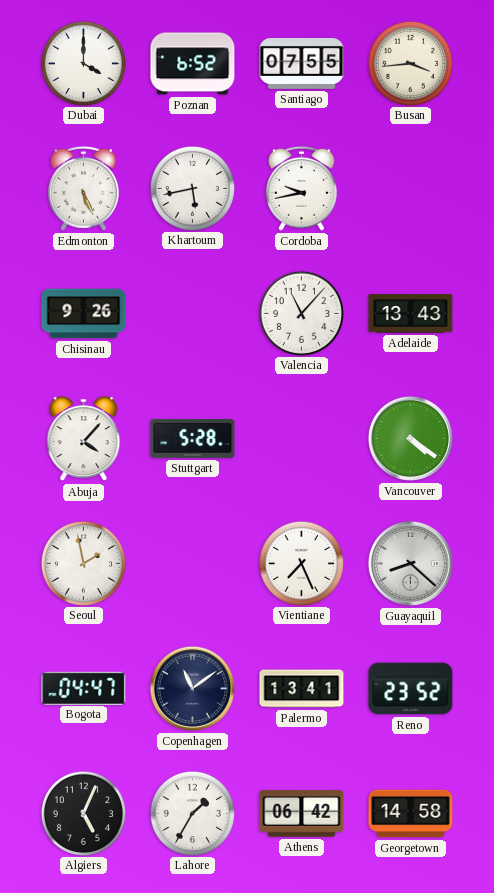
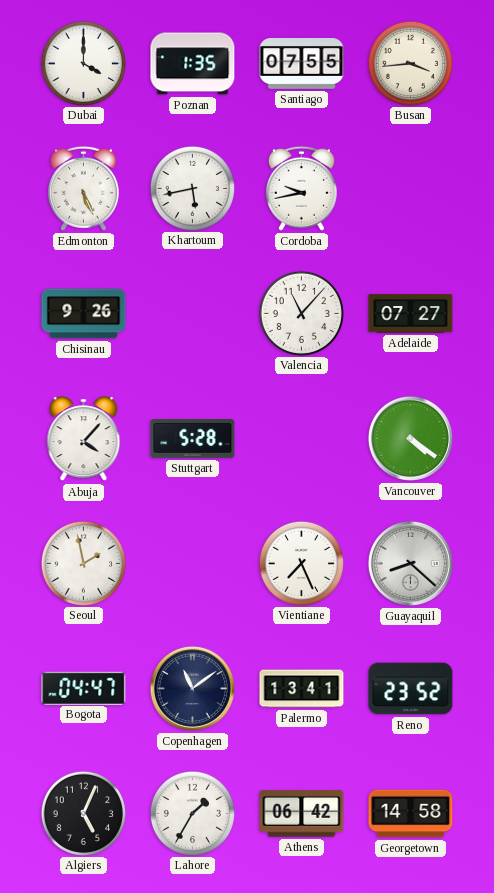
Poznan: 6:52 -> 1:35 (193, 64)
Adelaide: 13:43 -> 07:27 (411, 314)
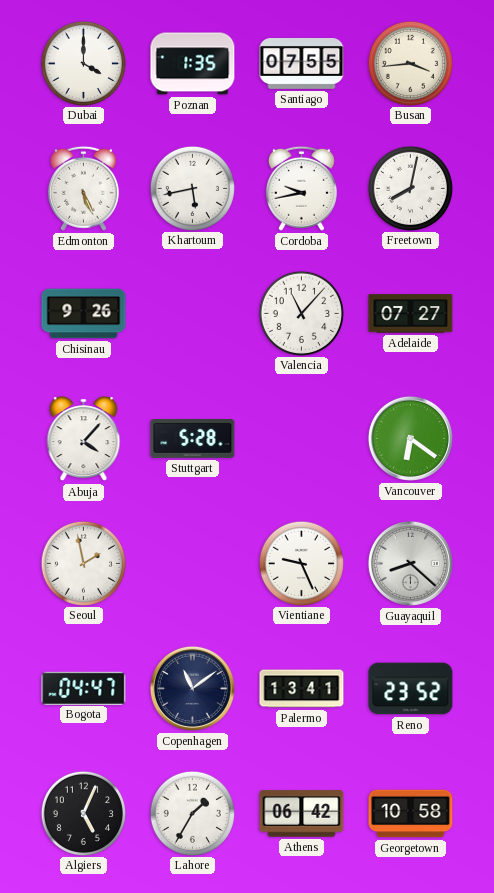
Freetown: none -> 8:02 (410, 188)
Vancouver: 4:21 -> 6:21 (410, 438)
Vientiane: 7:26 -> 9:26 (301, 563)
Georgetown: 14:58 -> 10:58 (411, 814)
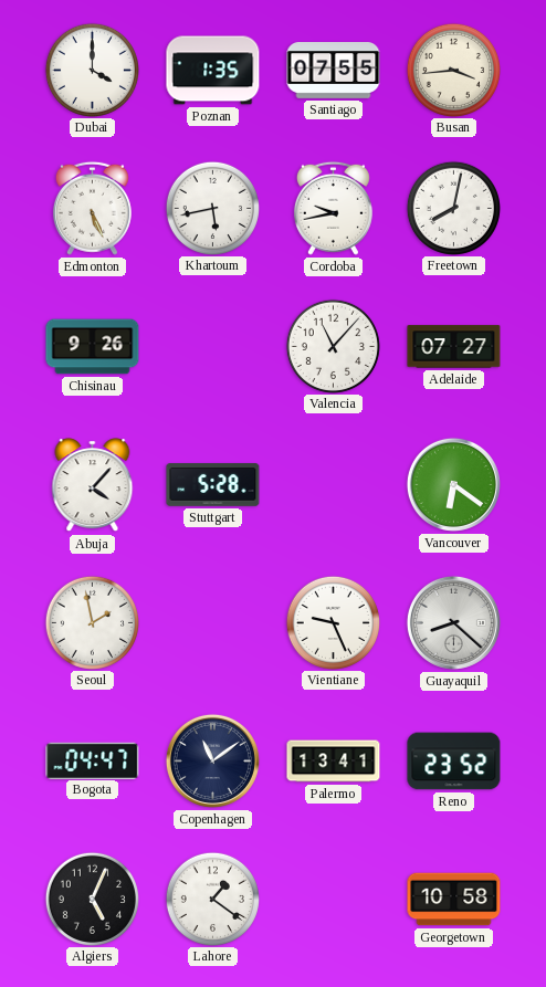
Lahore: 1:35 -> 1:21 (212, 899)
Athens: 06:42 -> none (302, 814)
